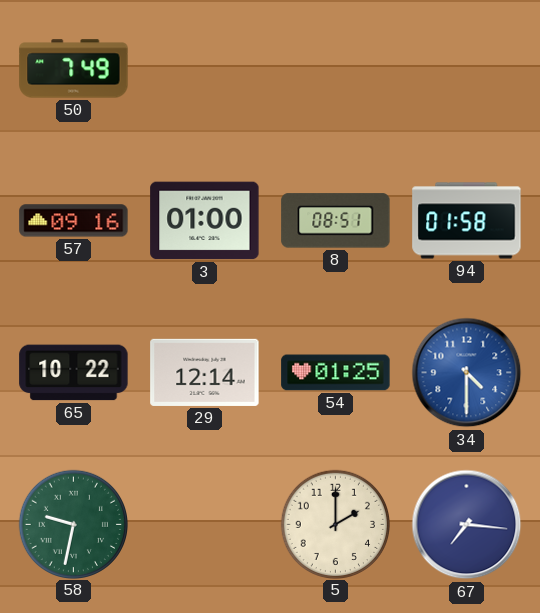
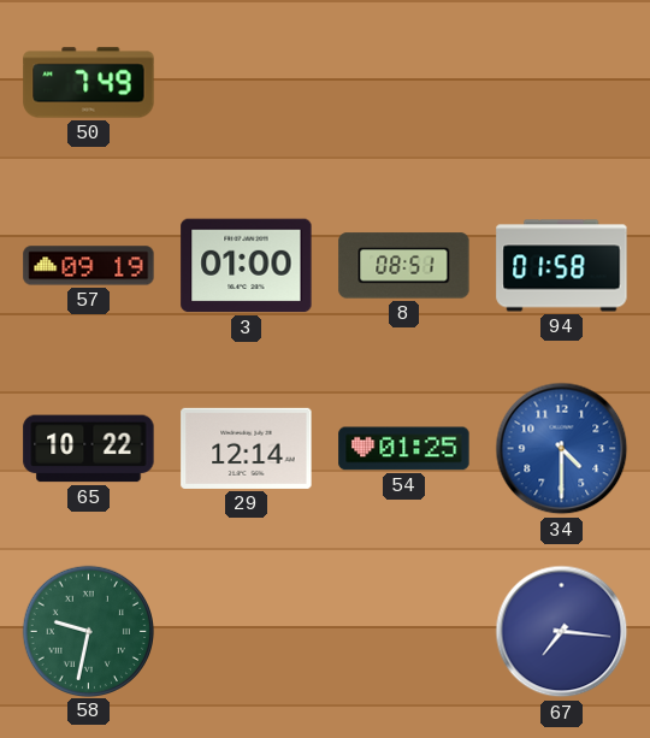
57: 09:16 -> 09:19 (89, 266)
5: 2:00 -> none (335, 524)
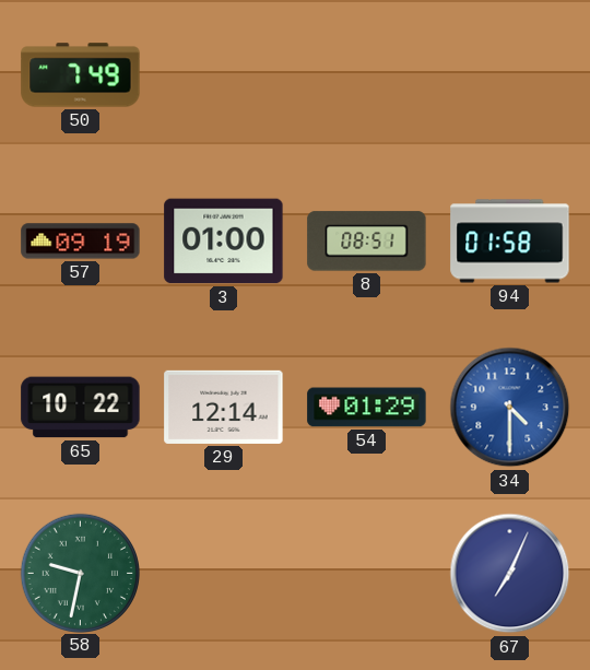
54: 01:25 -> 01:29 (367, 408)
67: 7:16 -> 7:04 (510, 574)
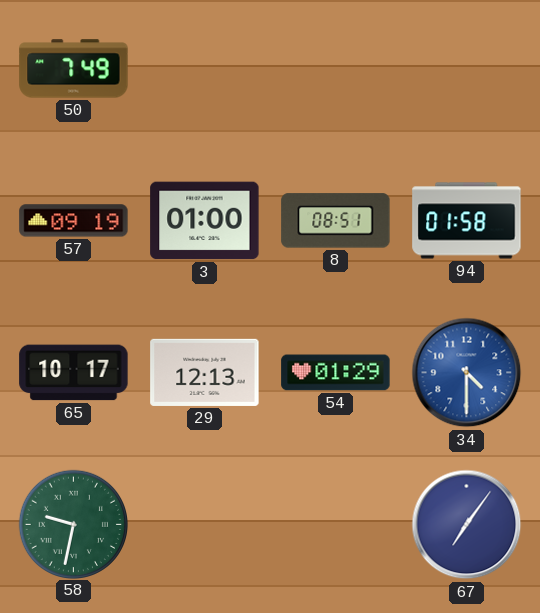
65: 10:22 -> 10:17 (74, 373)
29: 12:14 -> 12:13 (205, 372)
67: 7:04 -> 7:06 (467, 525)
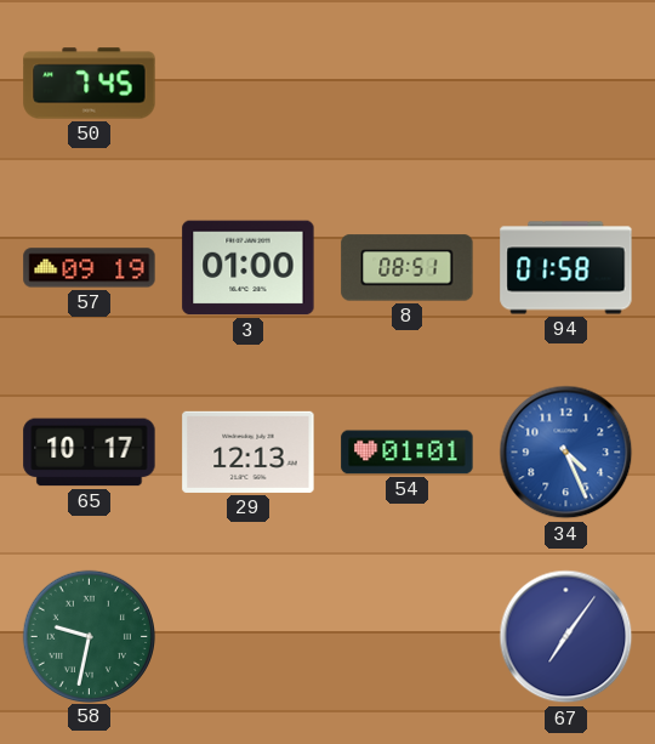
50: 7:49 -> 7:45 (90, 84)
54: 01:29 -> 01:01 (408, 453)
34: 4:30 -> 4:26 (566, 453)
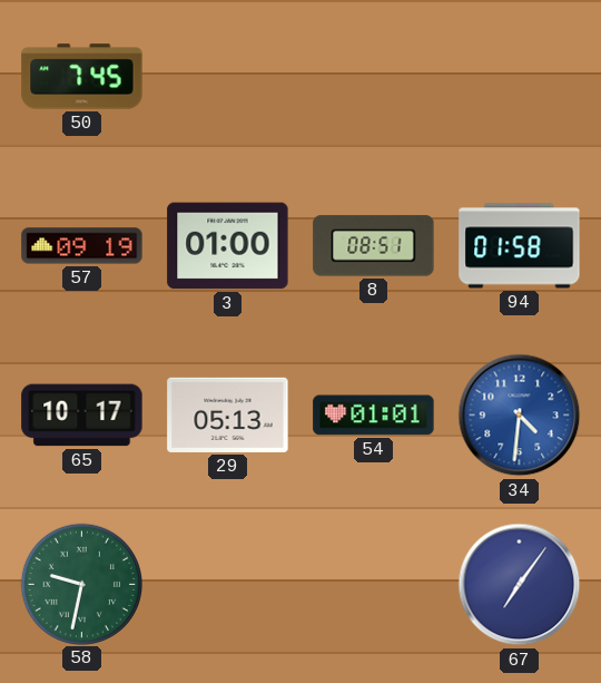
29: 12:13 -> 05:13 (228, 414)
34: 4:26 -> 4:31 (520, 416)
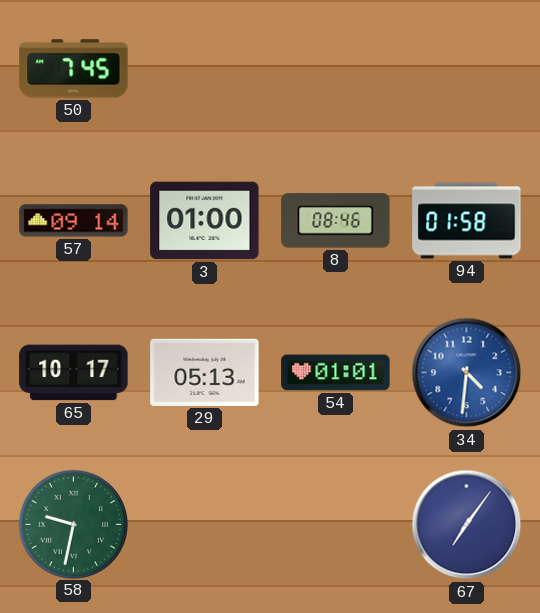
57: 09:19 -> 09:14 (74, 221)
8: 08:51 -> 08:46 (336, 221)
